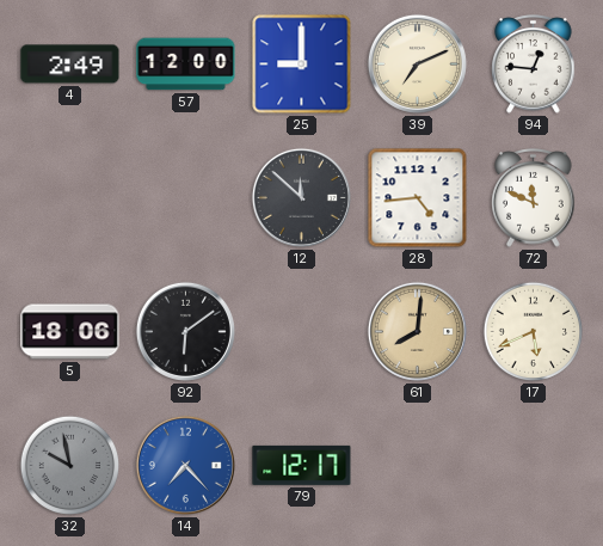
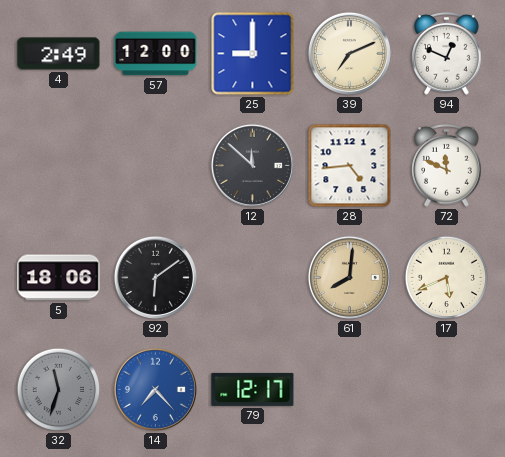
94: 12:46 -> 12:49 (447, 54)
32: 9:58 -> 11:33 (59, 390)
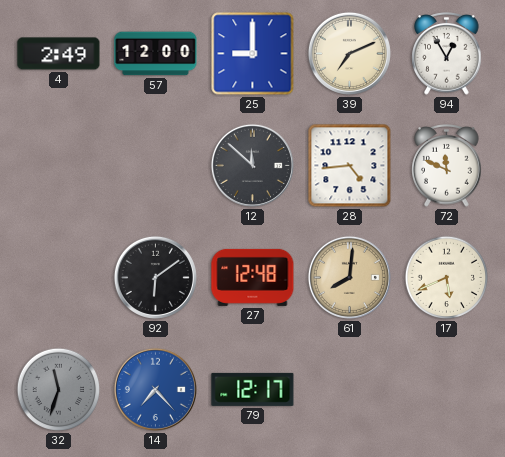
94: 12:49 -> 12:55 (447, 54)
5: 18:06 -> none (59, 278)
27: none -> 12:48 (253, 277)
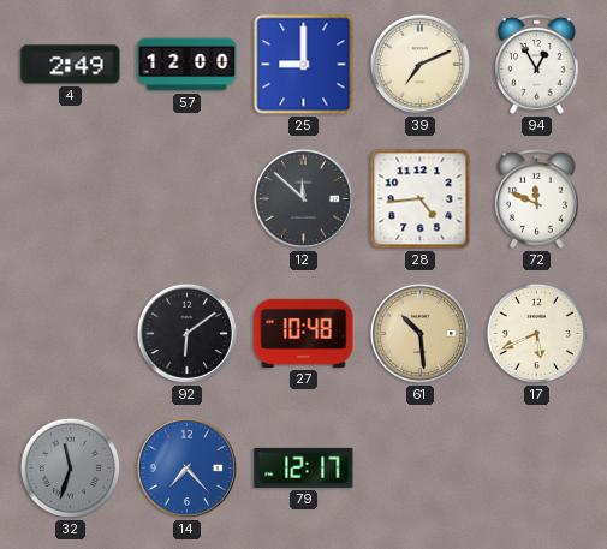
27: 12:48 -> 10:48 (304, 333)
61: 8:01 -> 10:29 (419, 333)
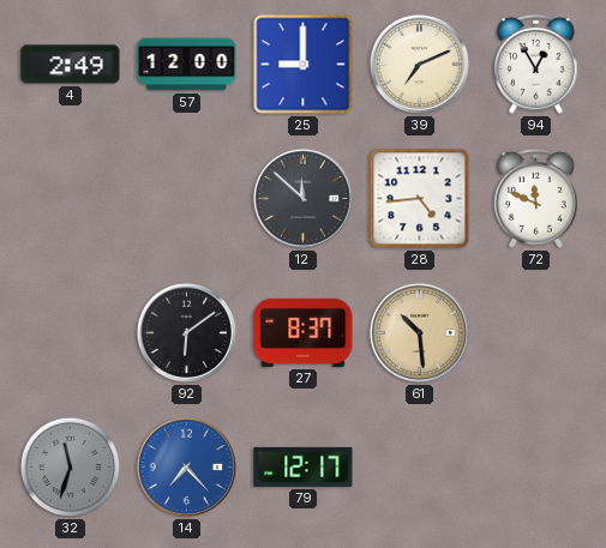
27: 10:48 -> 8:37 (304, 332)
17: 5:41 -> none (537, 334)
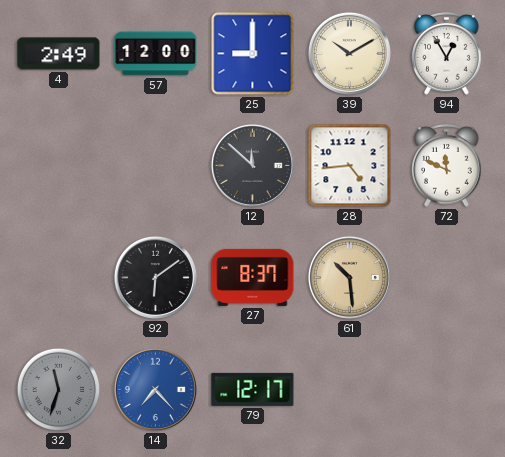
39: 7:11 -> 10:10 (349, 53)
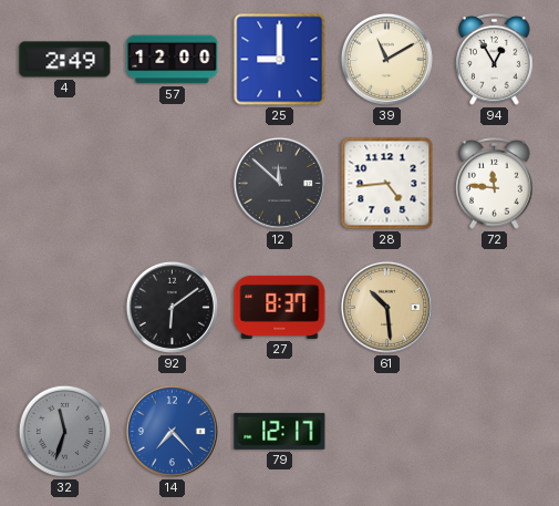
39: 10:10 -> 11:10 (386, 59)
72: 11:49 -> 11:46 (495, 184)
